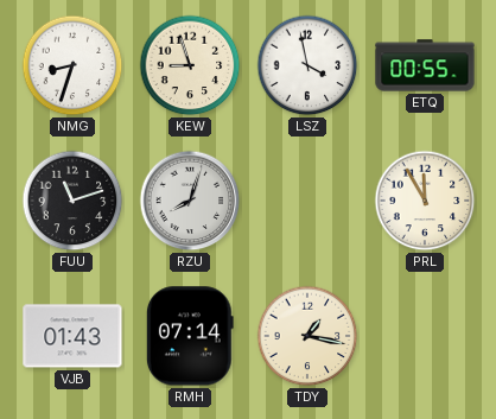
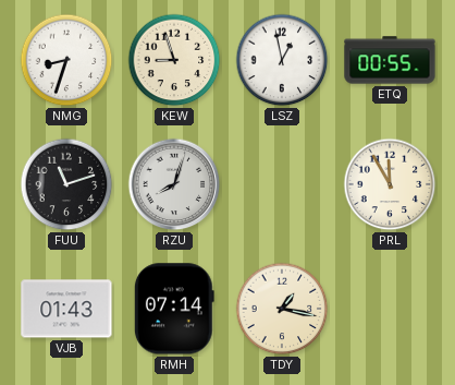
LSZ: 3:58 -> 12:58 (282, 60)
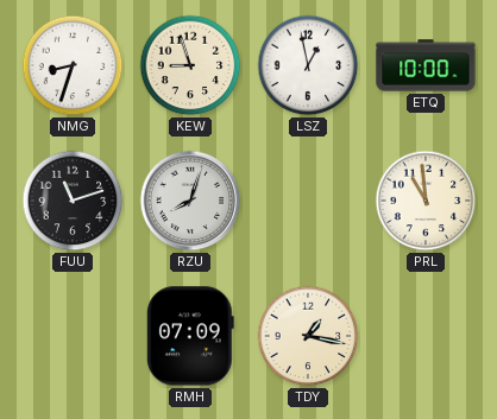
ETQ: 00:55 -> 10:00 (426, 65)
PRL: 11:55 -> 10:59 (426, 201)
VJB: 01:43 -> none (66, 309)
RMH: 07:14 -> 07:09 (190, 336)
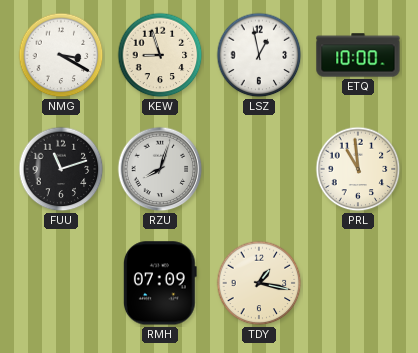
NMG: 8:33 -> 3:20 (61, 55)
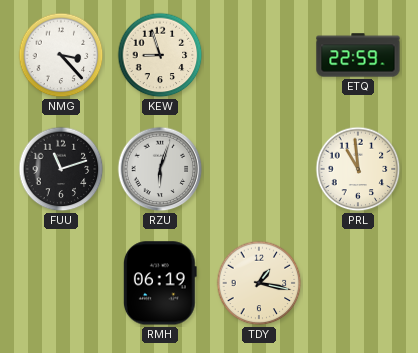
NMG: 3:20 -> 3:23 (61, 55)
LSZ: 12:58 -> none (259, 55)
ETQ: 10:00 -> 22:59 (358, 55)
RZU: 8:03 -> 6:03 (160, 169)
RMH: 07:09 -> 06:19 (160, 283)
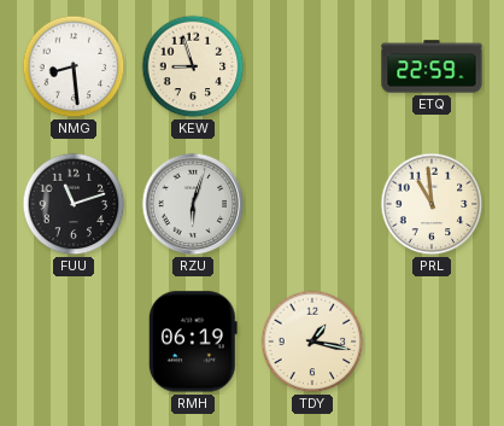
NMG: 3:23 -> 8:29 (74, 66)
